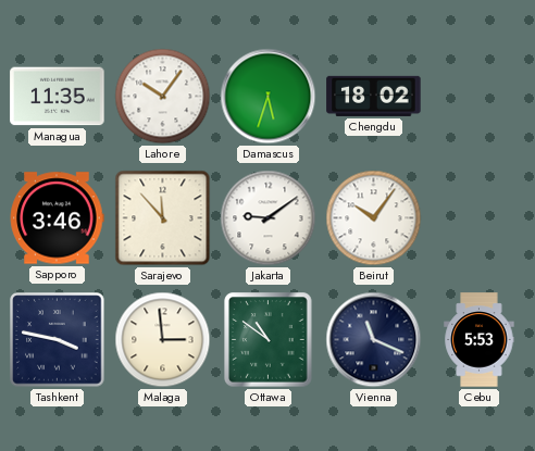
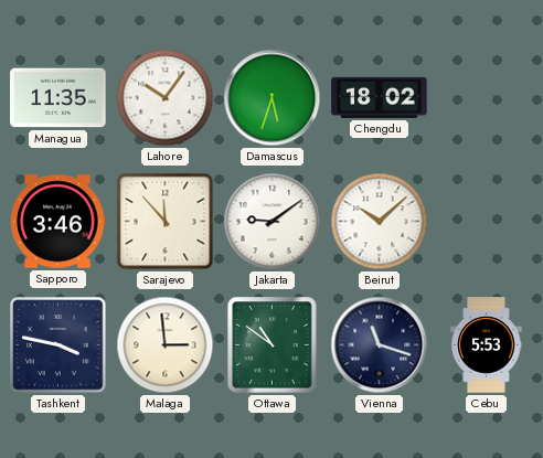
Beirut: 10:06 -> 10:08 (380, 222)
Vienna: 11:19 -> 11:18 (380, 345)
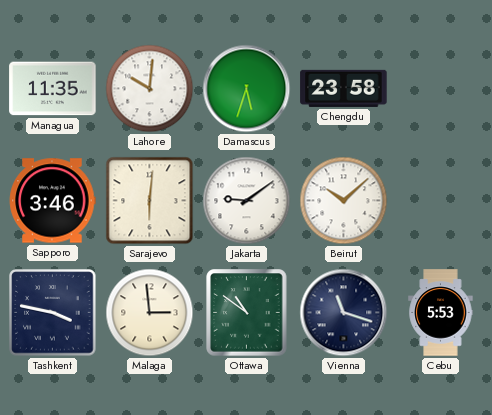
Lahore: 10:06 -> 10:01 (150, 89)
Chengdu: 18:02 -> 23:58 (344, 88)
Sarajevo: 11:53 -> 6:01 (150, 201)
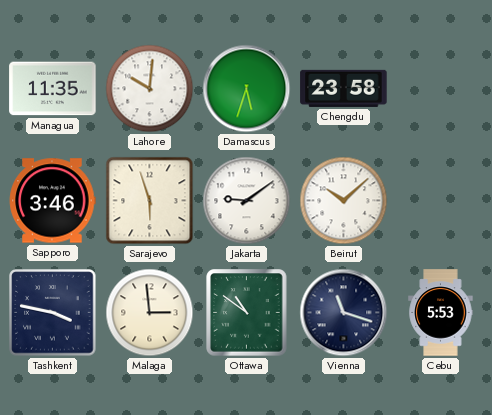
Sarajevo: 6:01 -> 5:57 (150, 201)
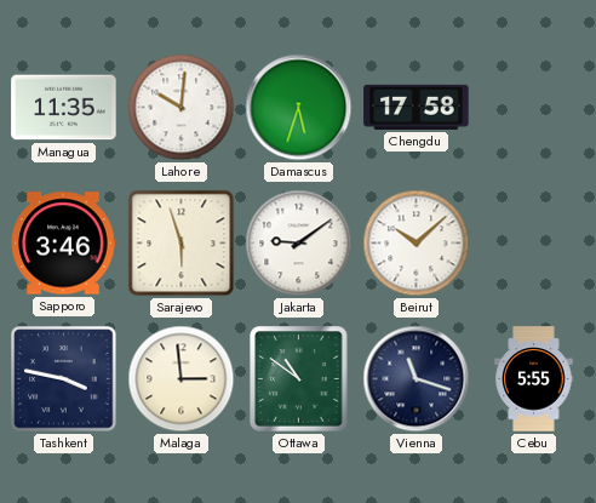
Chengdu: 23:58 -> 17:58 (417, 107)
Cebu: 5:53 -> 5:55 (534, 379)
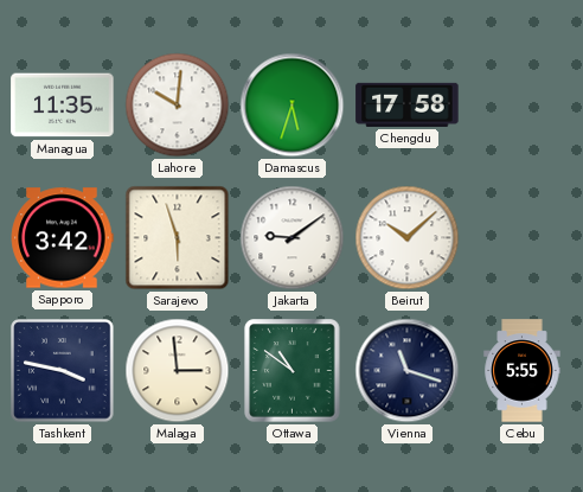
Sapporo: 3:46 -> 3:42 (62, 238)
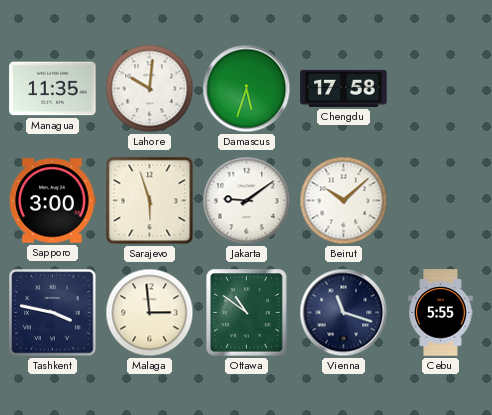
Sapporo: 3:42 -> 3:00 (52, 201)
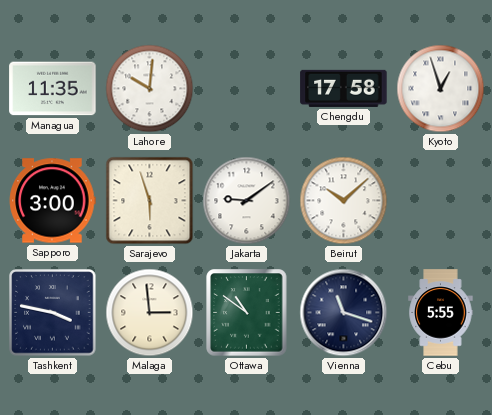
Damascus: 5:33 -> none (247, 89)
Kyoto: none -> 12:57 (441, 89)
